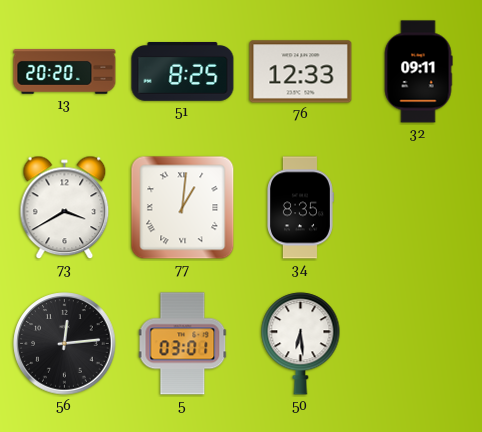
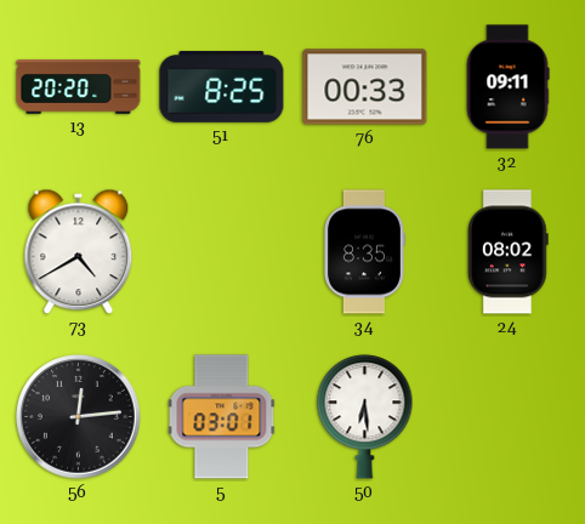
76: 12:33 -> 00:33 (365, 87)
73: 3:40 -> 4:40 (79, 252)
77: 1:01 -> none (183, 208)
24: none -> 08:02 (507, 252)
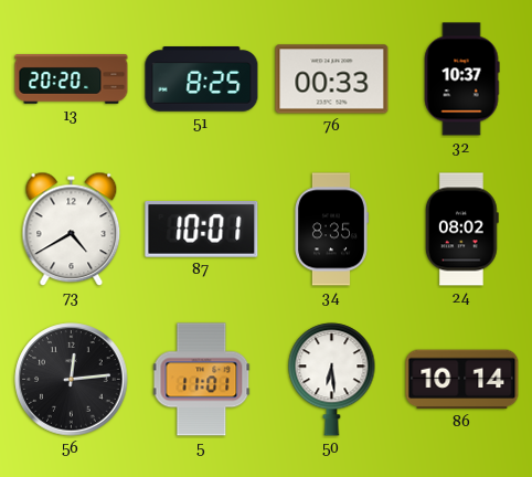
32: 09:11 -> 10:37 (461, 79)
87: none -> 10:01 (202, 230)
5: 03:01 -> 11:01 (202, 380)
86: none -> 10:14 (462, 380)
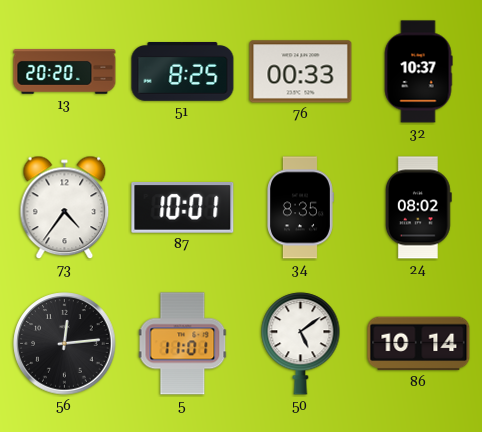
73: 4:40 -> 4:36 (65, 208)
50: 6:29 -> 5:09 (301, 344)
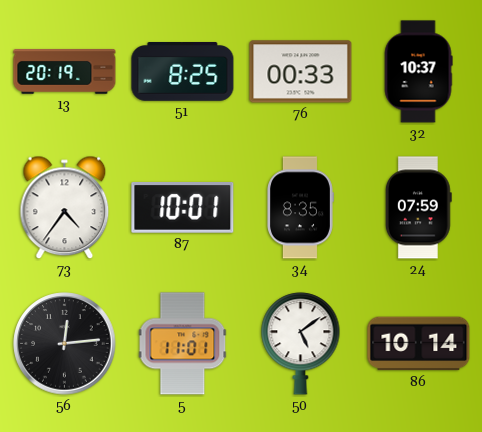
13: 20:20 -> 20:19 (65, 72)
24: 08:02 -> 07:59 (418, 208)
